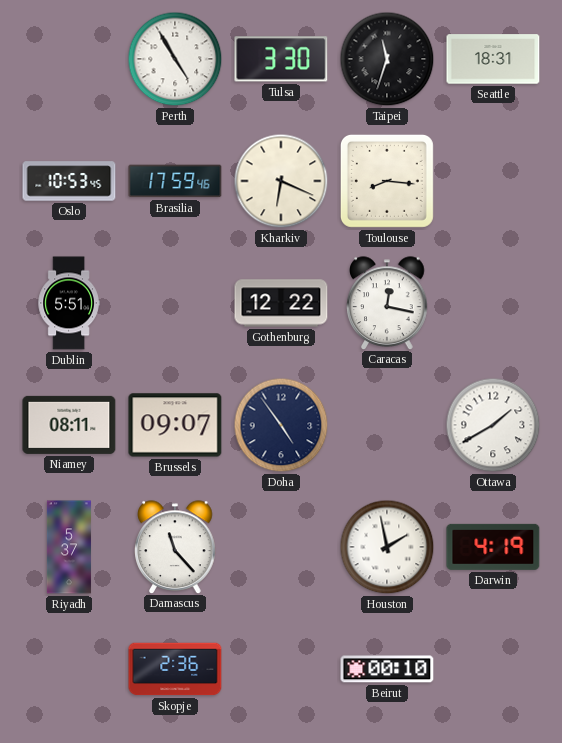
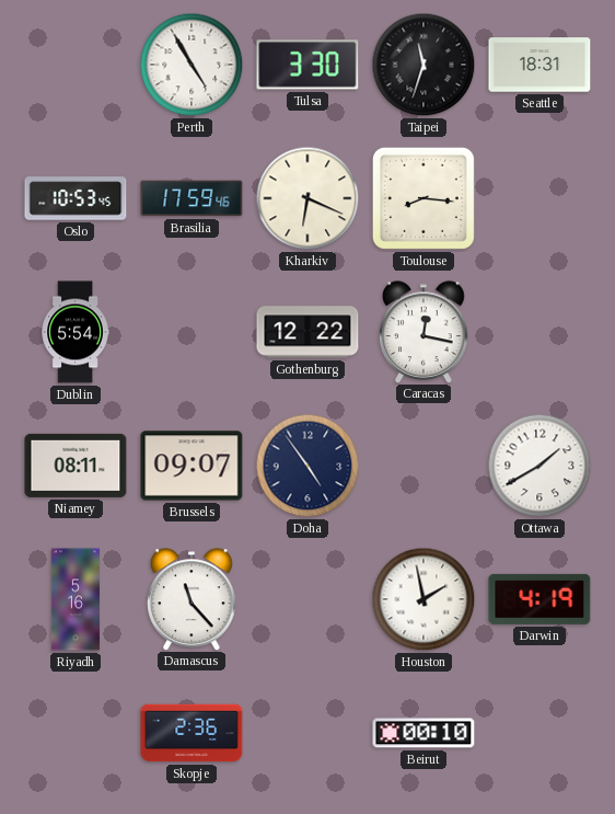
Dublin: 5:51 -> 5:54 (76, 332)
Riyadh: 5:37 -> 5:16 (76, 599)
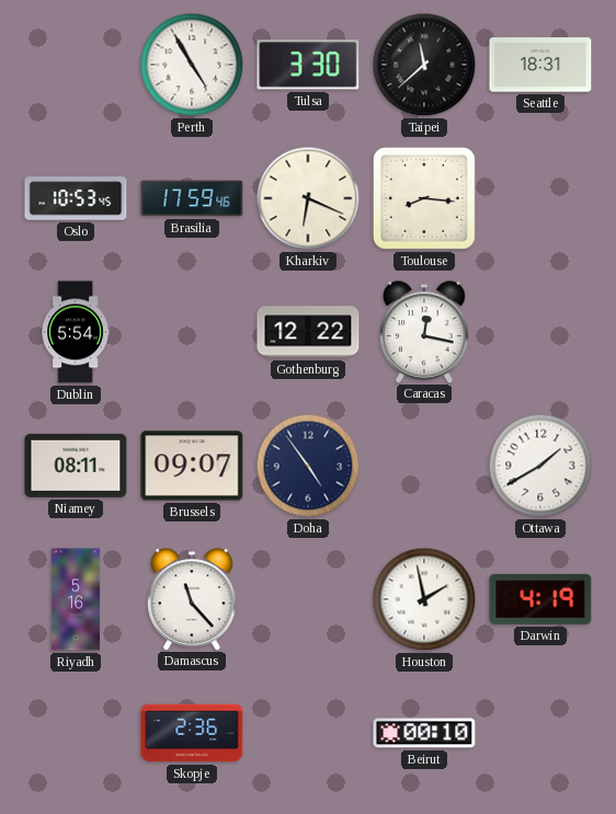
Taipei: 11:33 -> 11:38 (424, 65)
